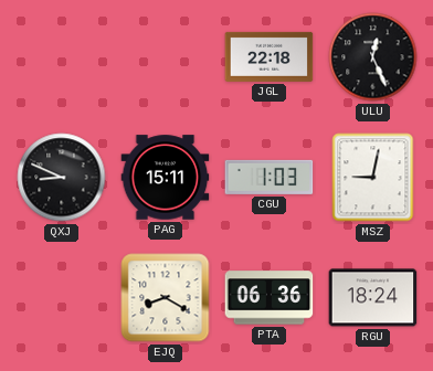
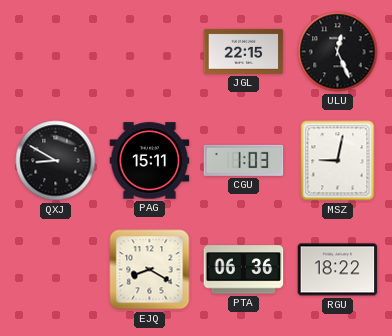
JGL: 22:18 -> 22:15 (244, 51)
QXJ: 8:49 -> 8:50 (56, 161)
RGU: 18:24 -> 18:22 (338, 270)
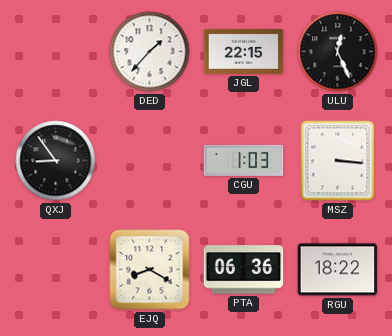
DED: none -> 1:37 (150, 52)
QXJ: 8:50 -> 8:54 (56, 161)
PAG: 15:11 -> none (150, 161)
MSZ: 9:02 -> 3:16 (338, 161)
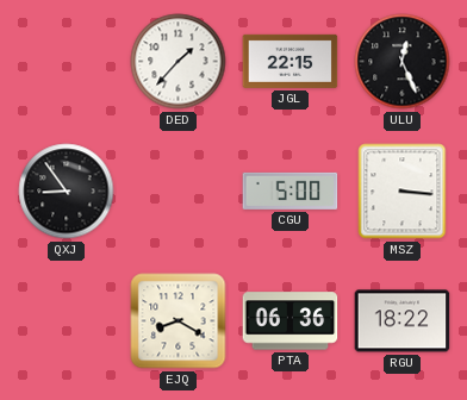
CGU: 1:03 -> 5:00 (291, 190)
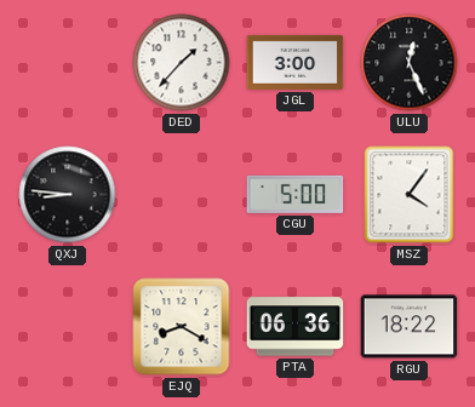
JGL: 22:15 -> 3:00 (296, 62)
QXJ: 8:54 -> 8:46 (68, 195)
MSZ: 3:16 -> 4:06 (410, 195)
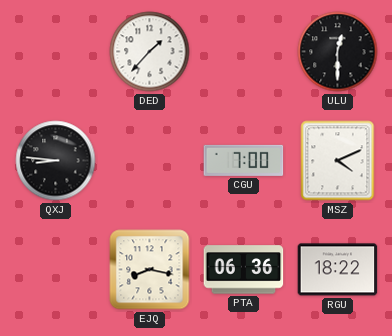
JGL: 3:00 -> none (296, 62)
ULU: 12:26 -> 12:30 (338, 52)
CGU: 5:00 -> 7:00 (244, 160)
MSZ: 4:06 -> 4:11 (338, 161)
EJQ: 8:20 -> 8:17 (150, 270)
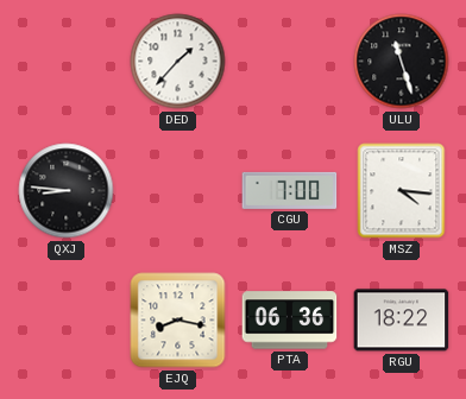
ULU: 12:30 -> 11:27 (402, 62)
MSZ: 4:11 -> 4:16 (402, 191)
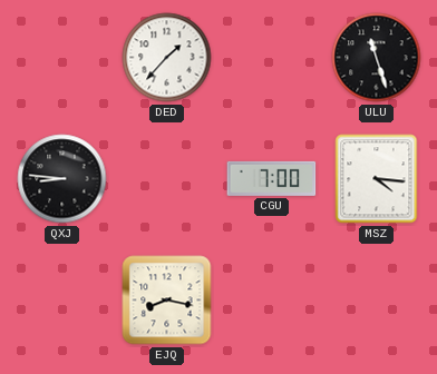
PTA: 06:36 -> none (290, 321)
RGU: 18:22 -> none (402, 321)
